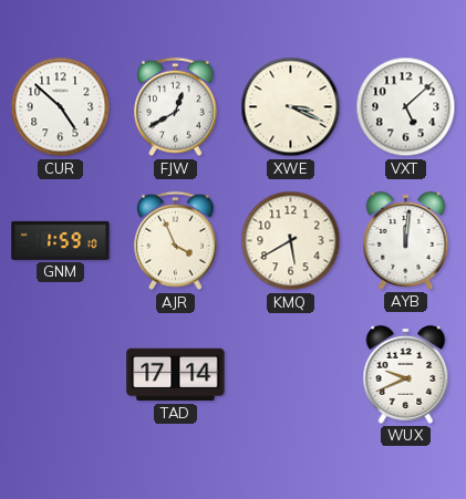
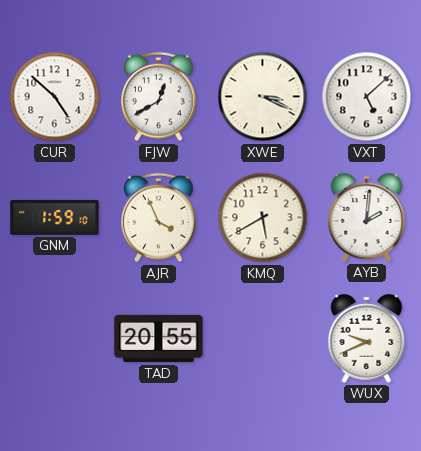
AYB: 12:01 -> 2:01 (367, 217)
TAD: 17:14 -> 20:55 (159, 339)
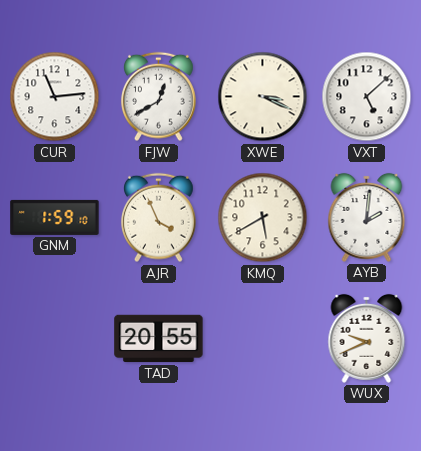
CUR: 4:52 -> 11:14 (55, 97)
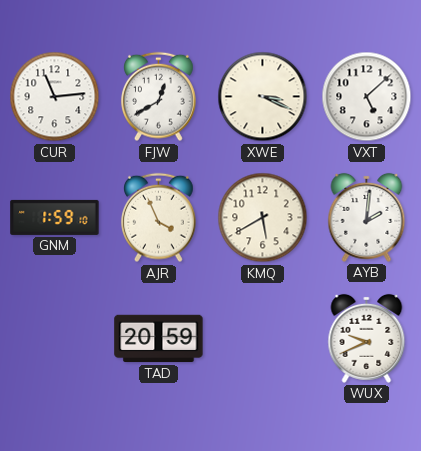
TAD: 20:55 -> 20:59 (159, 339)
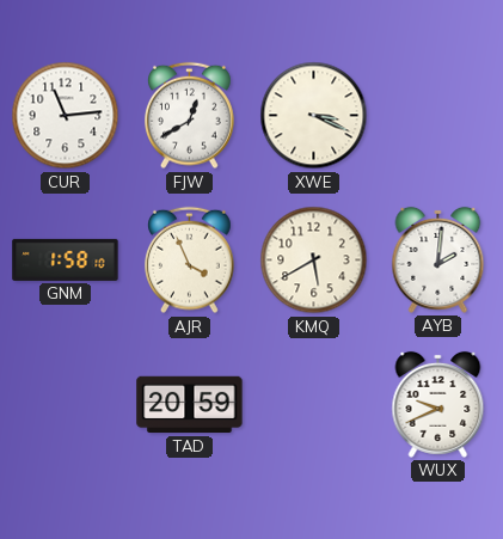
VXT: 5:08 -> none (367, 97)
GNM: 1:59 -> 1:58 (66, 259)
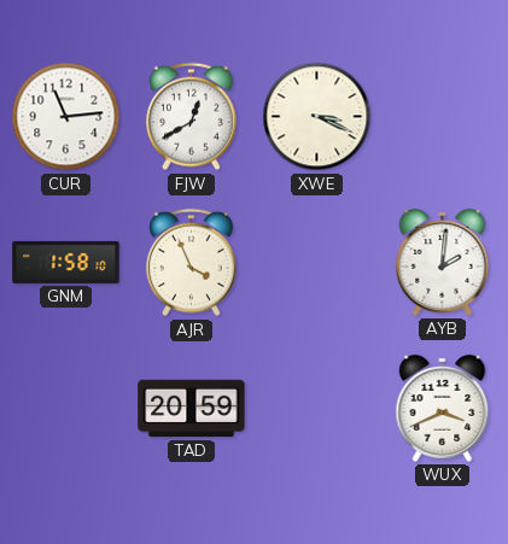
KMQ: 5:40 -> none (314, 261)
WUX: 9:41 -> 3:41 (443, 408)
